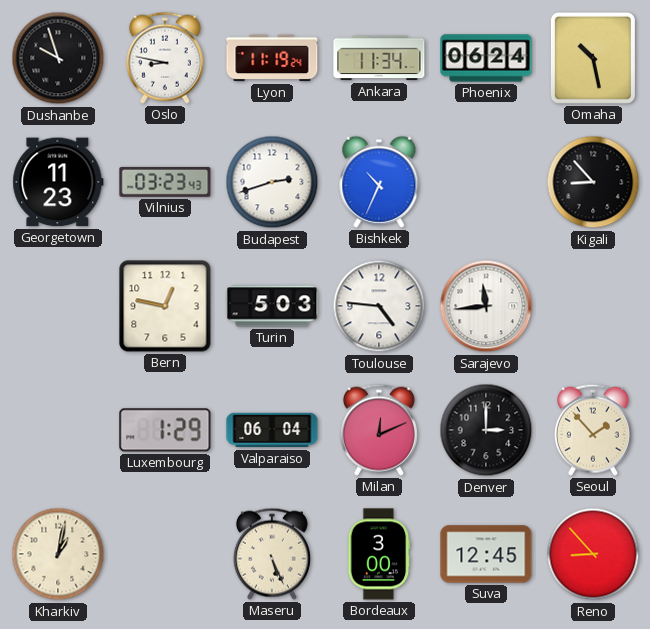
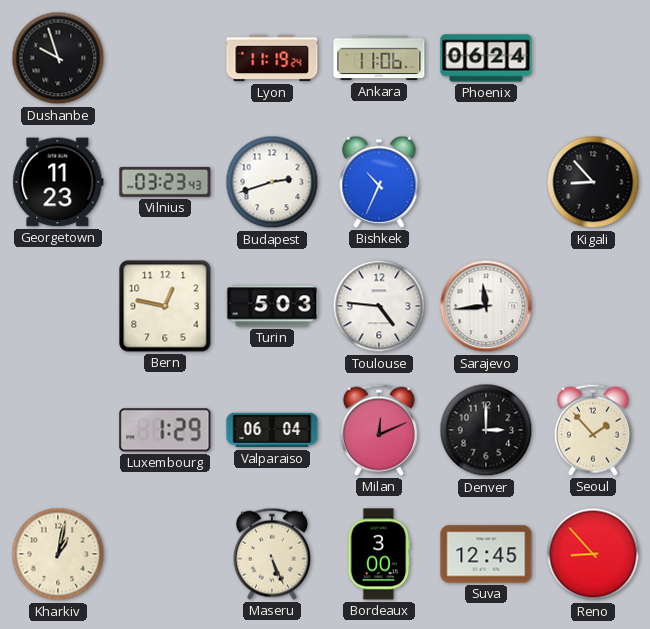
Oslo: 8:47 -> none (165, 58)
Ankara: 11:34 -> 11:06 (379, 58)
Omaha: 10:28 -> none (593, 58)
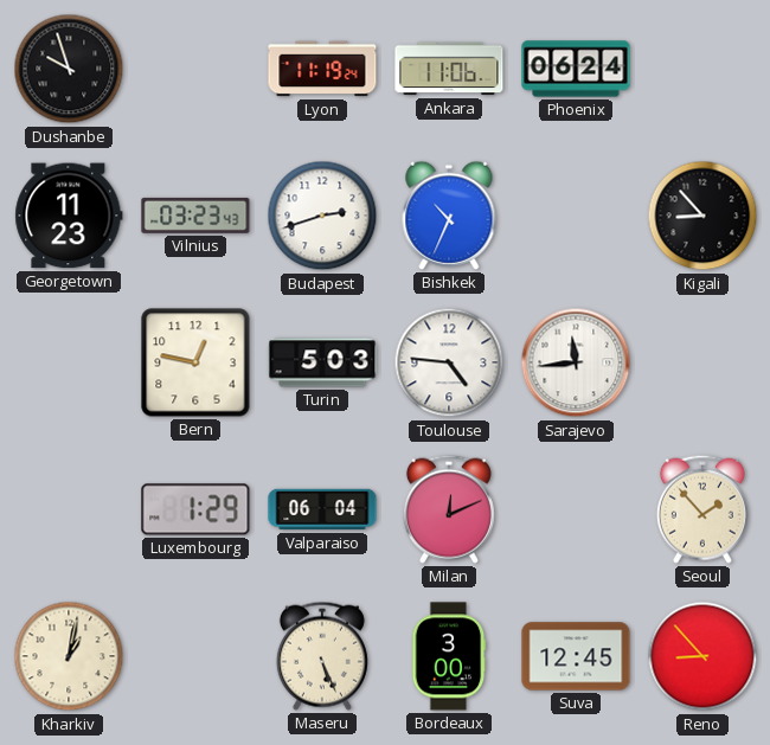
Denver: 3:00 -> none (486, 430)
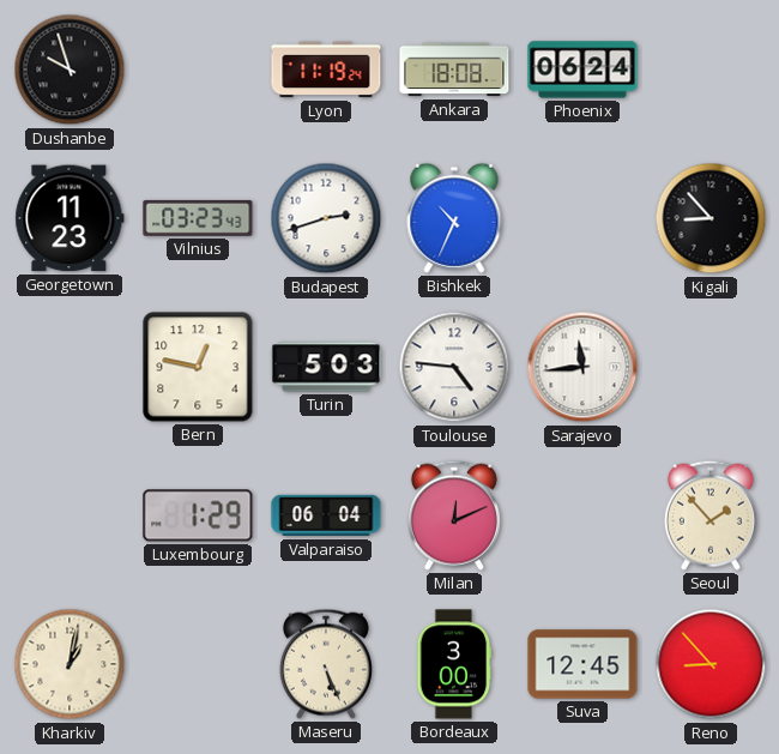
Ankara: 11:06 -> 18:08 (454, 70)
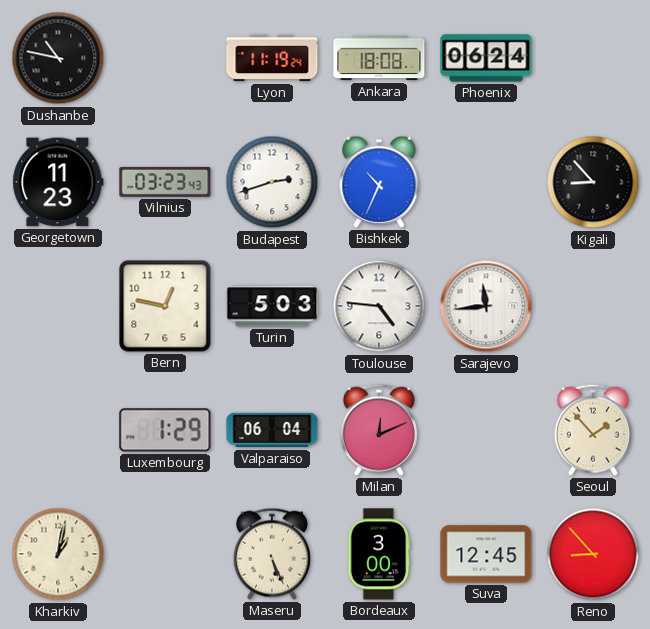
Dushanbe: 9:57 -> 10:47 (58, 58)
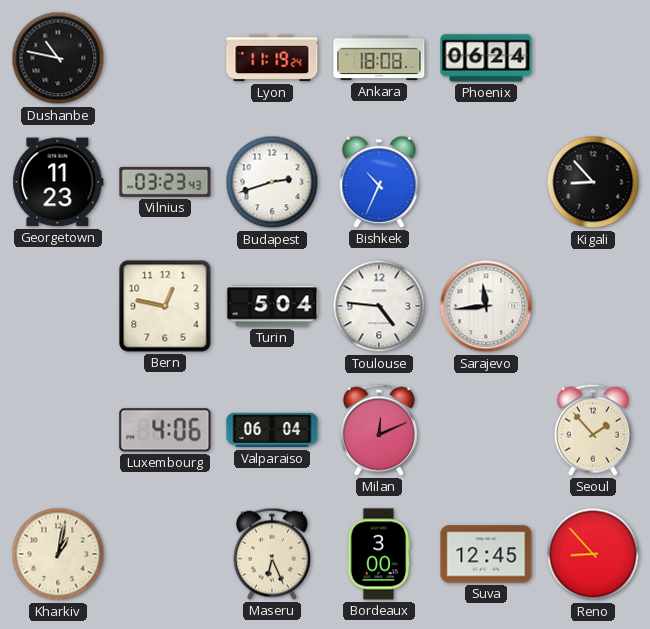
Turin: 5:03 -> 5:04 (272, 306)
Luxembourg: 1:29 -> 4:06 (165, 430)
Maseru: 5:26 -> 6:26 (272, 554)
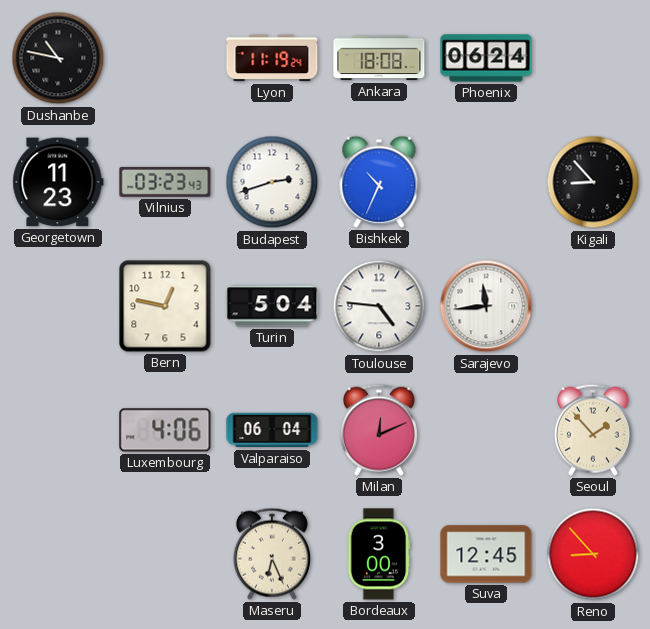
Kharkiv: 1:02 -> none (58, 554)
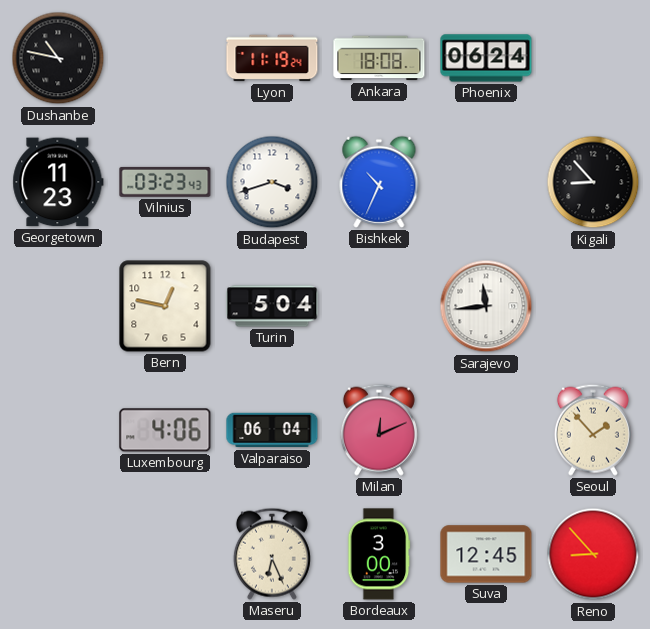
Budapest: 2:42 -> 3:42 (272, 182)
Toulouse: 4:46 -> none (379, 306)
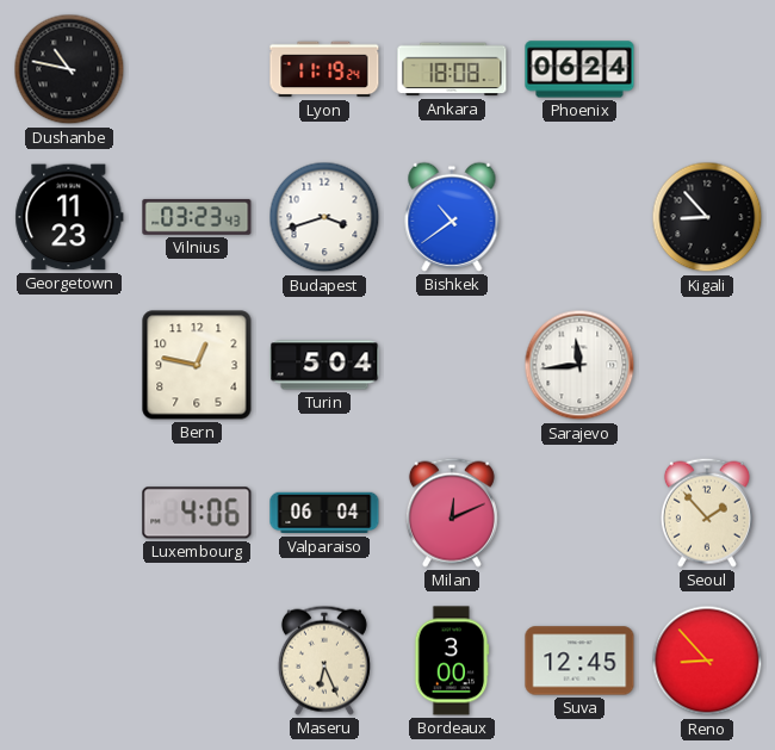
Bishkek: 10:34 -> 10:39 (452, 217)
